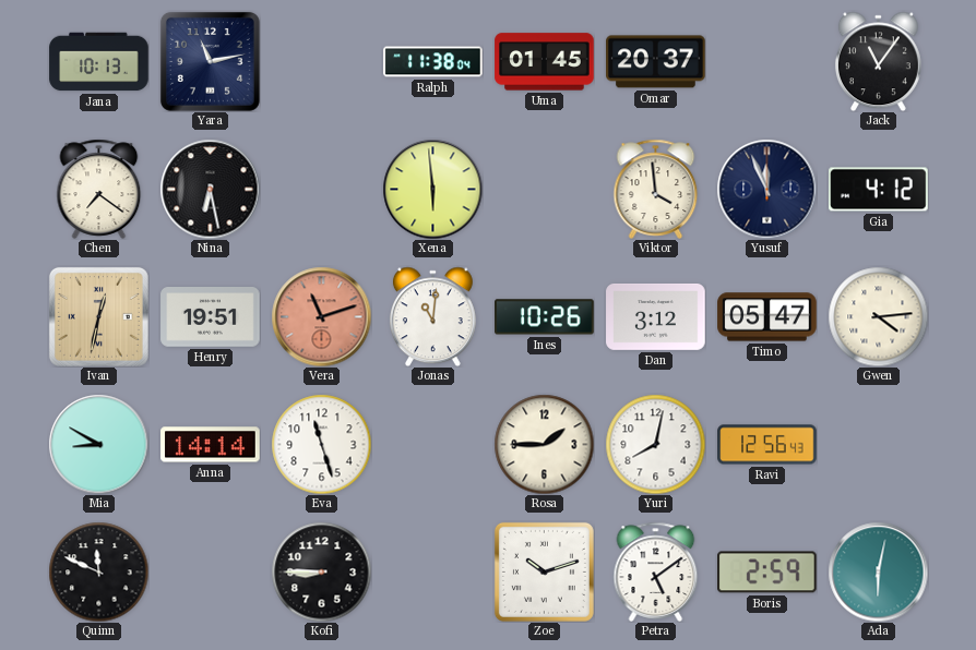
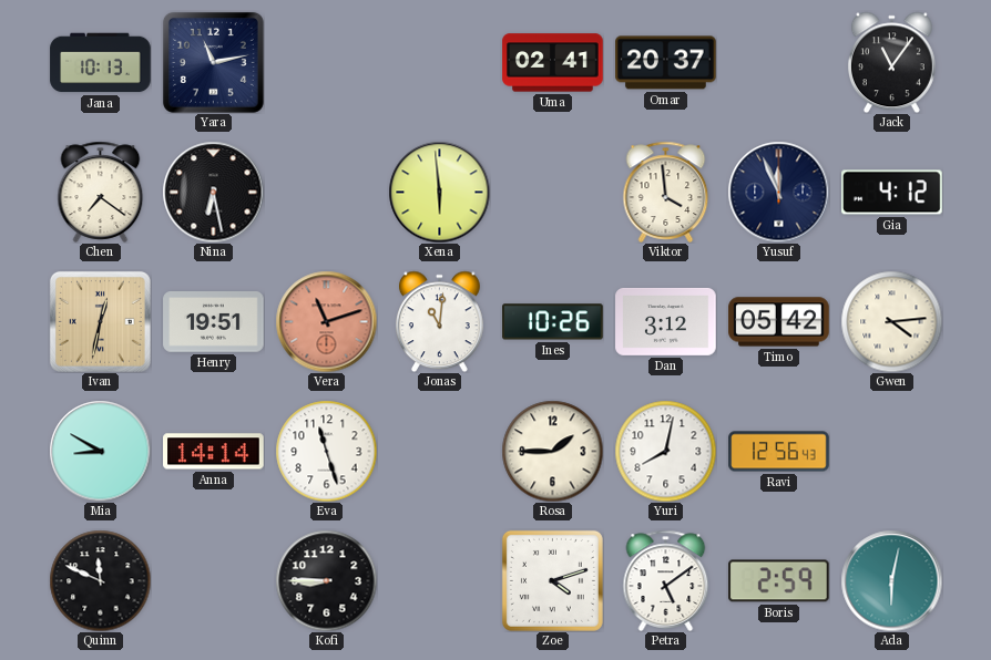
Ralph: 11:38 -> none (433, 62)
Uma: 01:45 -> 02:41 (553, 63)
Timo: 05:47 -> 05:42 (779, 322)
Zoe: 10:12 -> 4:12 (552, 580)
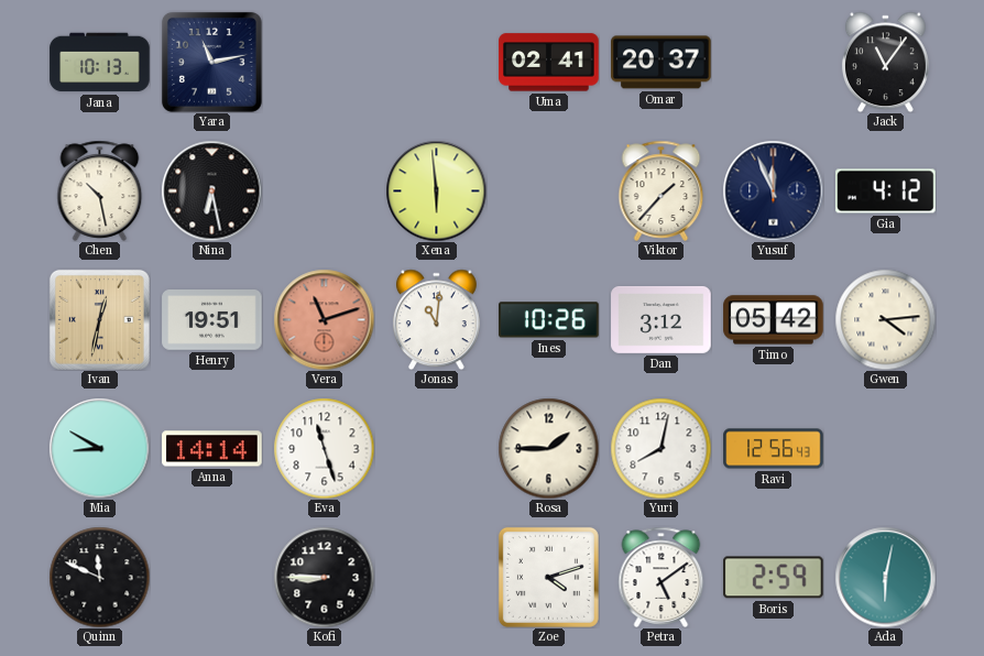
Chen: 7:21 -> 10:28 (100, 190)
Viktor: 3:59 -> 1:37 (662, 190)
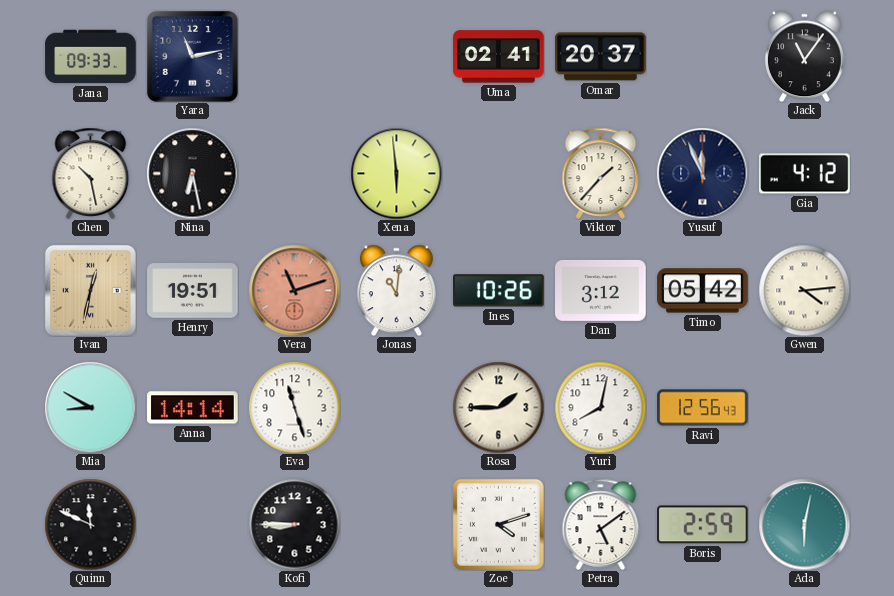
Jana: 10:13 -> 09:33 (91, 57)
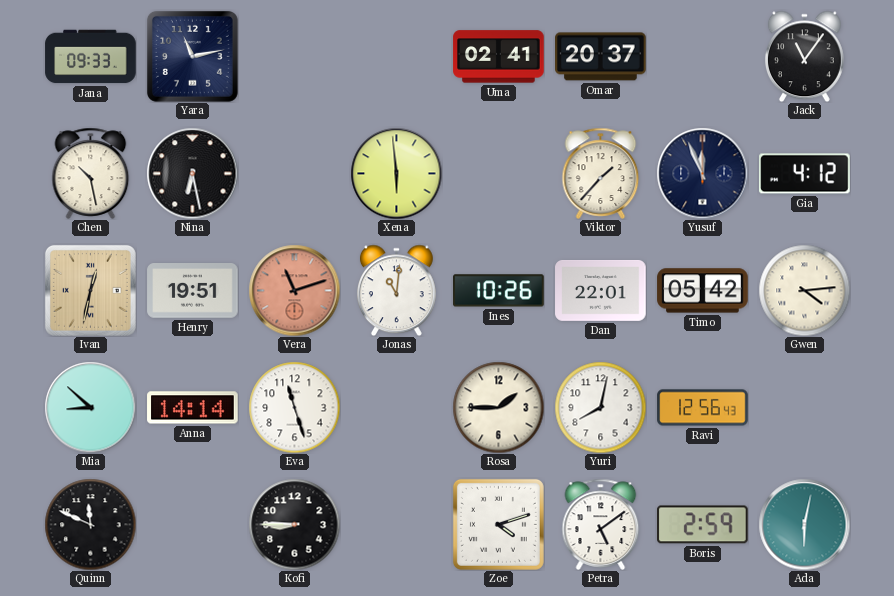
Dan: 3:12 -> 22:01 (601, 290)
Mia: 8:50 -> 8:52 (90, 407)
